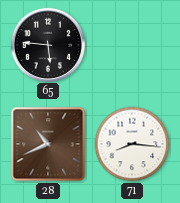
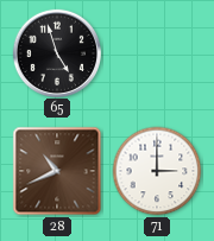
65: 5:46 -> 4:57 (56, 52)
71: 8:16 -> 3:00 (157, 171)
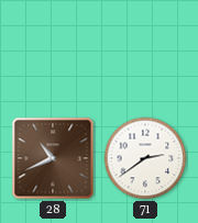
65: 4:57 -> none (56, 52)
71: 3:00 -> 2:39 (145, 158)
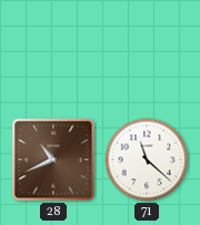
71: 2:39 -> 11:22 (147, 160)
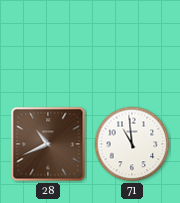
71: 11:22 -> 10:59 (132, 144)
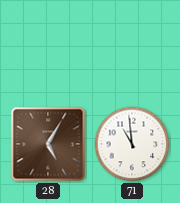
28: 10:41 -> 5:05 (48, 144)
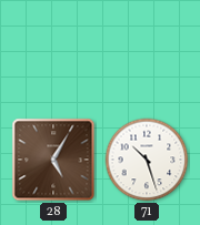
71: 10:59 -> 10:27 (147, 160)
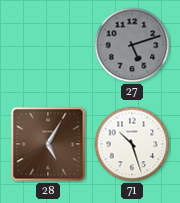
27: none -> 5:12 (132, 45)
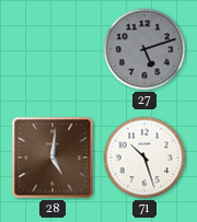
28: 5:05 -> 5:01 (53, 157)
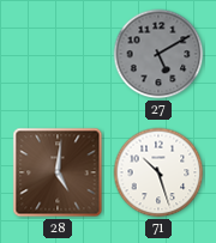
27: 5:12 -> 5:10 (158, 54)
